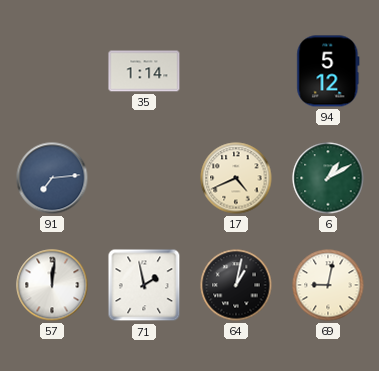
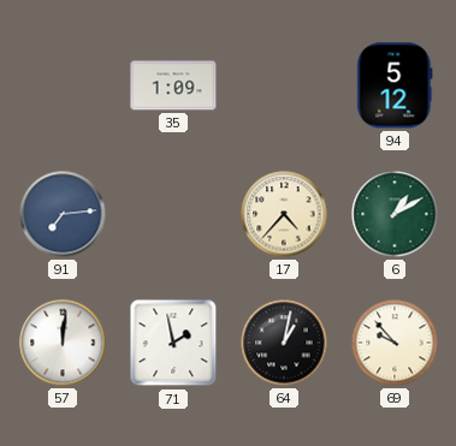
35: 1:14 -> 1:09 (173, 85)
17: 4:41 -> 4:37 (284, 214)
69: 9:02 -> 9:53 (395, 343)
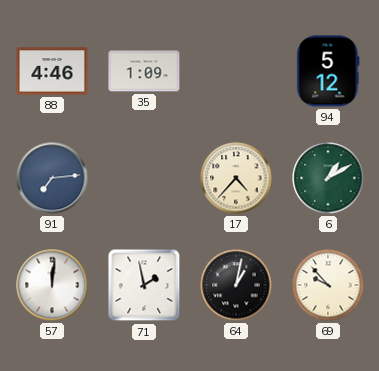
88: none -> 4:46 (52, 71)
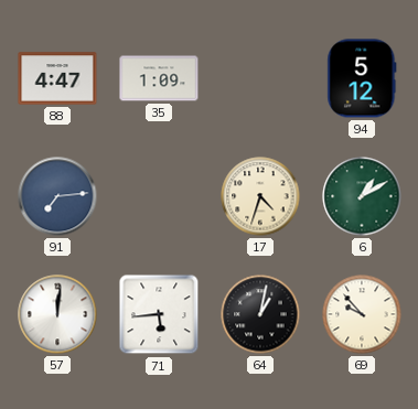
88: 4:46 -> 4:47 (57, 78)
17: 4:37 -> 4:33 (260, 196)
71: 1:58 -> 5:44 (159, 314)
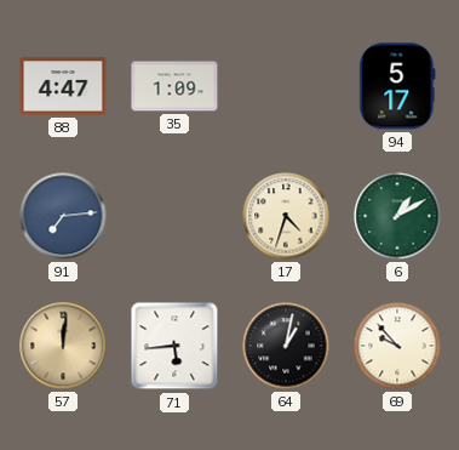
94: 5:12 -> 5:17 (397, 86)
57 dial: white -> champagne (63, 346)
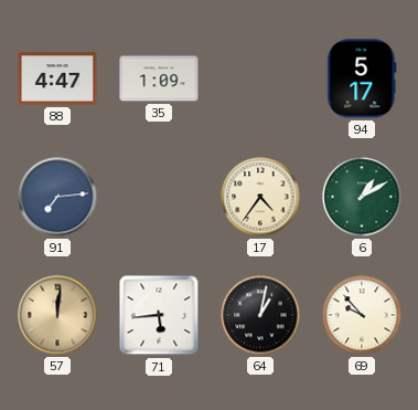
17: 4:33 -> 4:36 (260, 197)
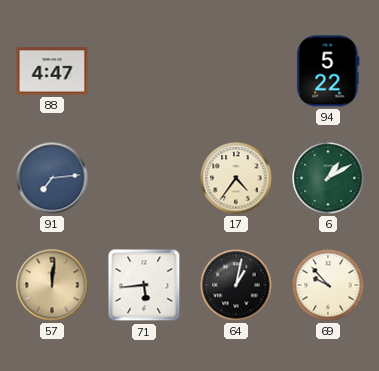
35: 1:09 -> none (159, 78)
94: 5:17 -> 5:22 (328, 71)
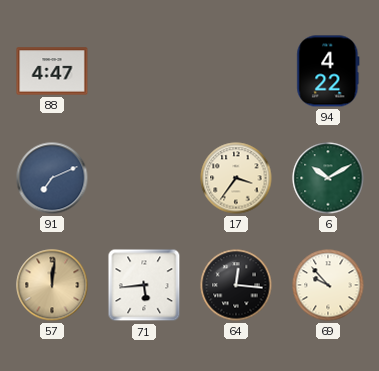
94: 5:22 -> 4:22 (328, 71)
91: 7:14 -> 7:11 (52, 178)
17: 4:36 -> 3:36 (236, 178)
6: 1:10 -> 10:10 (328, 178)
64: 1:02 -> 12:16 (236, 285)
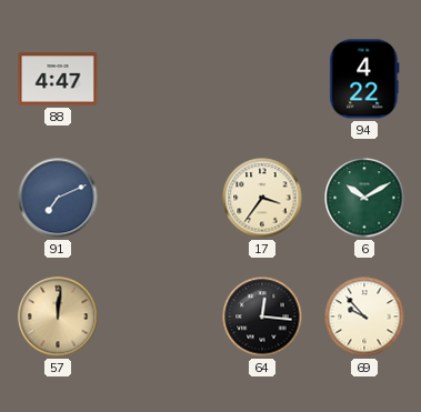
71: 5:44 -> none (144, 285)
